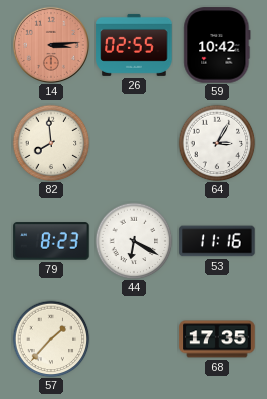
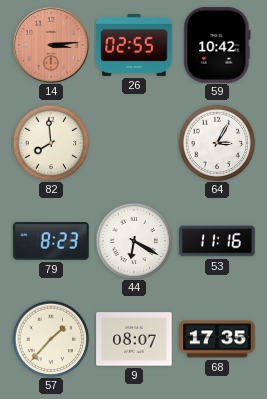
9: none -> 08:07 (134, 339)
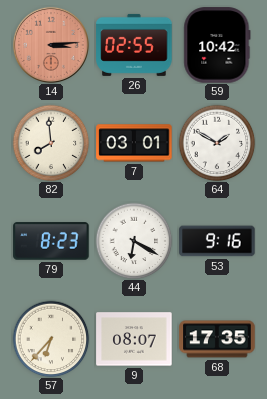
7: none -> 03:01 (134, 143)
64: 3:05 -> 1:50 (217, 143)
53: 11:16 -> 9:16 (217, 241)
57: 1:37 -> 6:37 (51, 339)
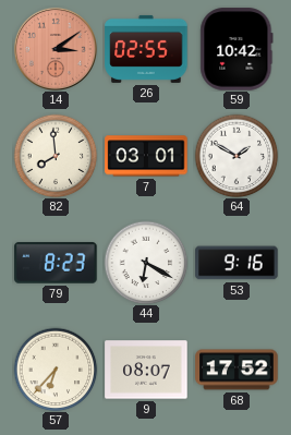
14: 3:14 -> 3:09 (56, 49)
68: 17:35 -> 17:52 (237, 370)
